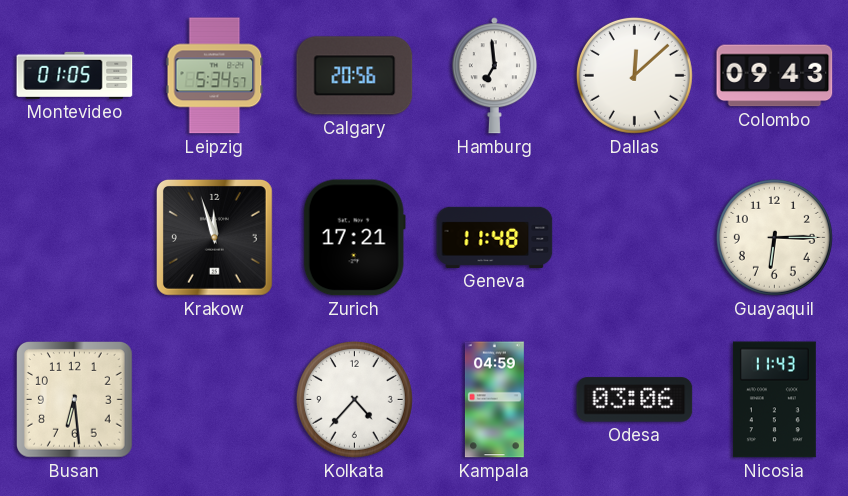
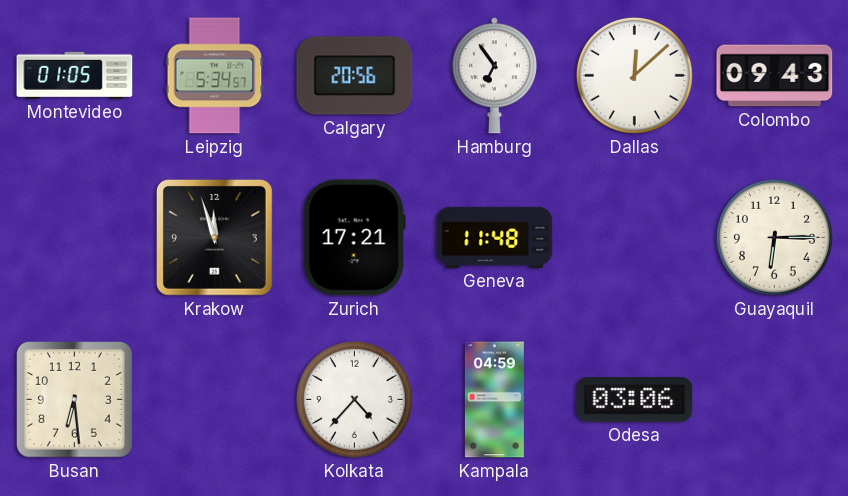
Hamburg: 6:59 -> 6:54 (494, 76)
Nicosia: 11:43 -> none (774, 400)
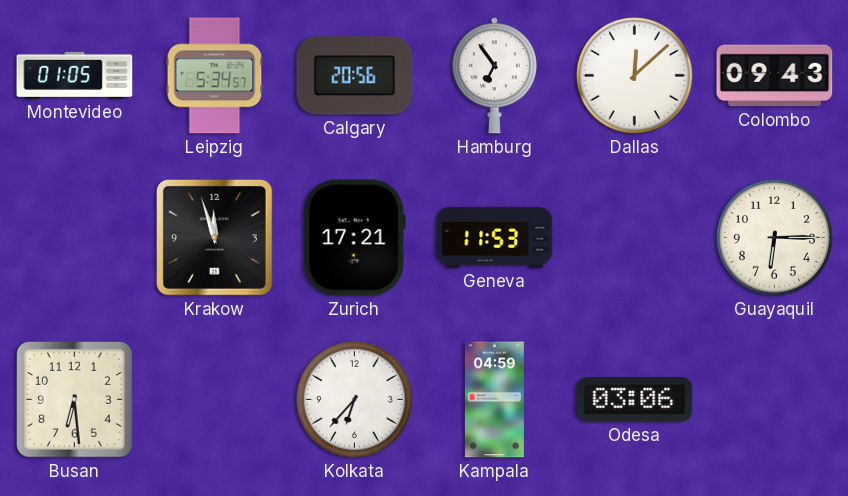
Geneva: 11:48 -> 11:53 (495, 237)
Kolkata: 4:37 -> 6:37 (354, 399)
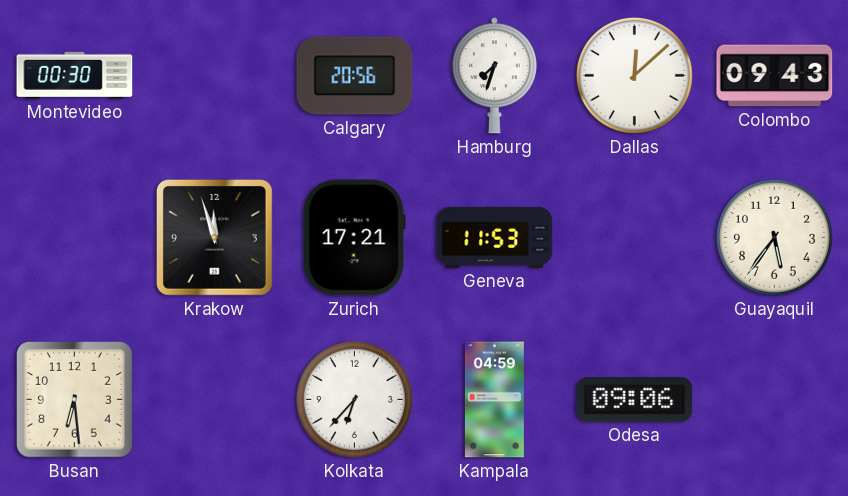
Montevideo: 01:05 -> 00:30 (75, 75)
Leipzig: 5:34 -> none (215, 76)
Hamburg: 6:54 -> 7:33 (494, 76)
Guayaquil: 6:15 -> 5:36 (774, 237)
Odesa: 03:06 -> 09:06 (635, 400)
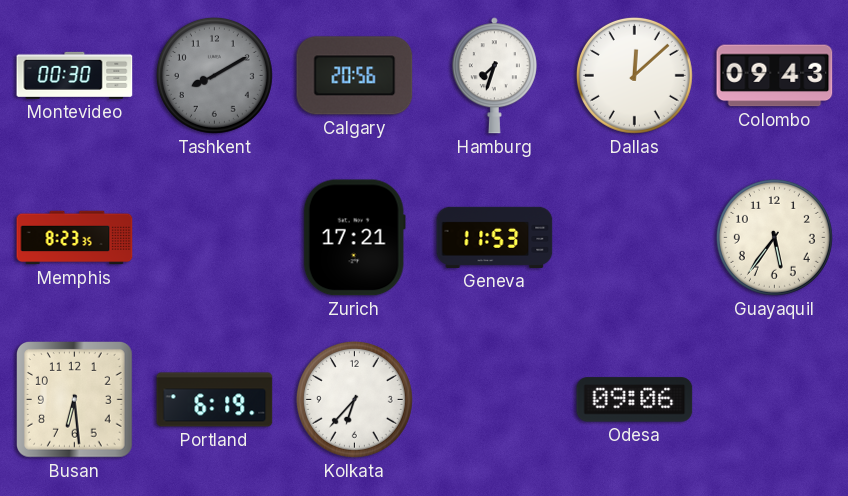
Tashkent: none -> 8:10 (214, 75)
Memphis: none -> 8:23 (75, 238)
Krakow: 11:57 -> none (214, 237)
Portland: none -> 6:19 (215, 400)
Kampala: 04:59 -> none (494, 400)
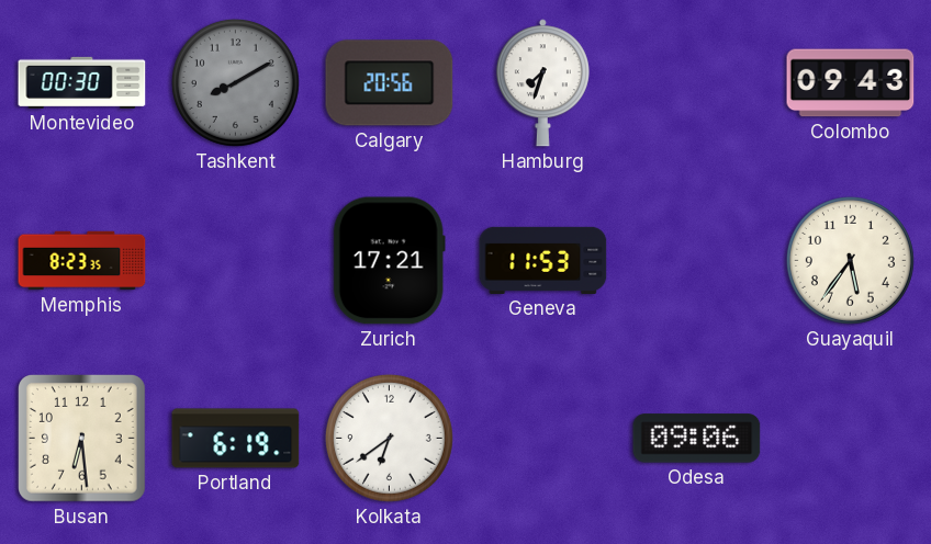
Dallas: 12:08 -> none (634, 75)
Kolkata: 6:37 -> 6:39 (389, 438)
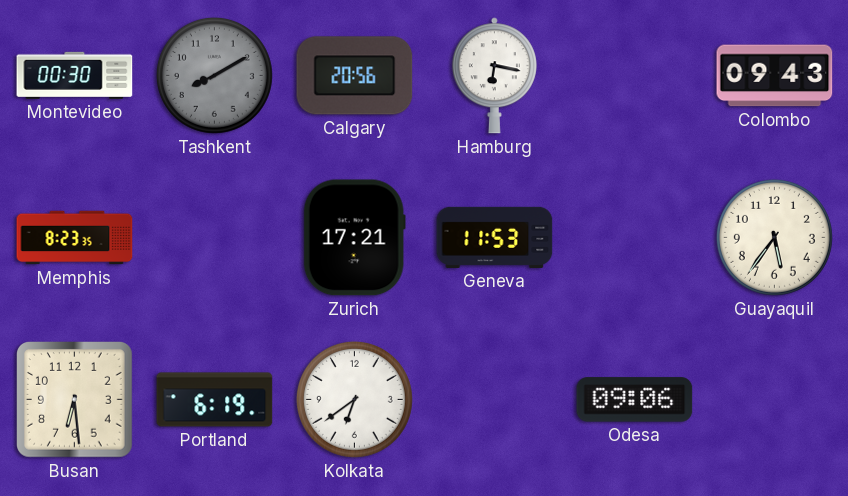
Hamburg: 7:33 -> 6:17 (494, 76)
